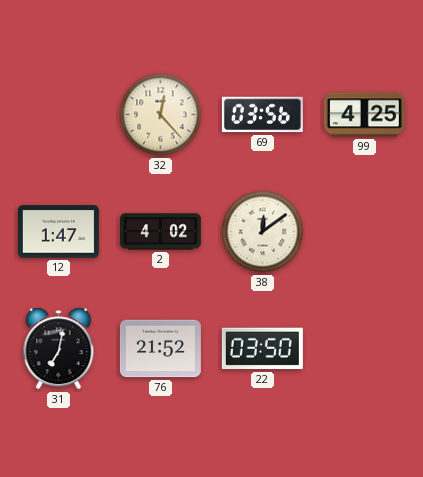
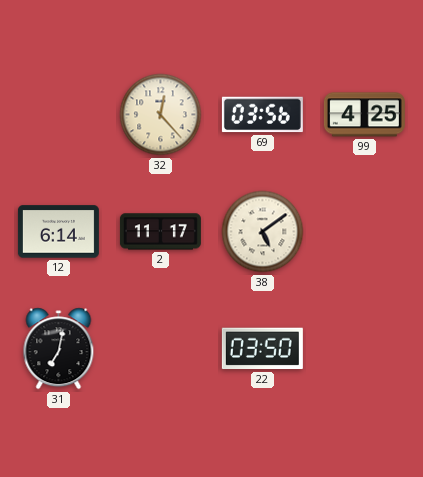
12: 1:47 -> 6:14 (58, 232)
2: 4:02 -> 11:17 (160, 232)
38: 12:09 -> 5:09 (263, 232)
76: 21:52 -> none (160, 349)
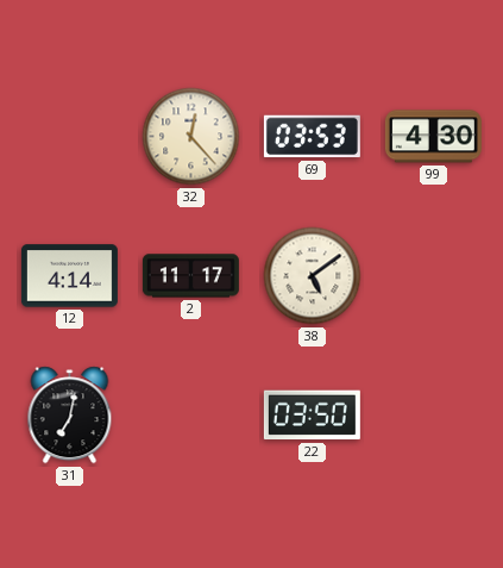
69: 03:56 -> 03:53 (312, 137)
99: 4:25 -> 4:30 (433, 137)
12: 6:14 -> 4:14 (69, 276)
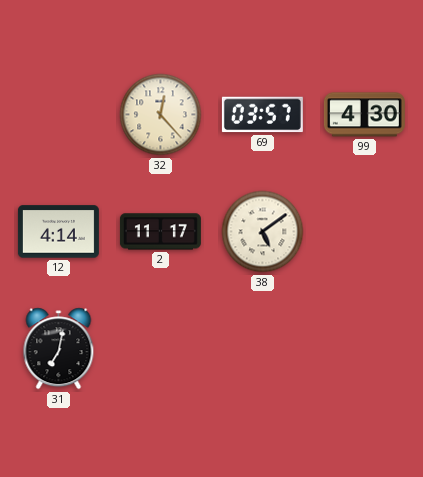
69: 03:53 -> 03:57 (262, 115)
22: 03:50 -> none (312, 416)
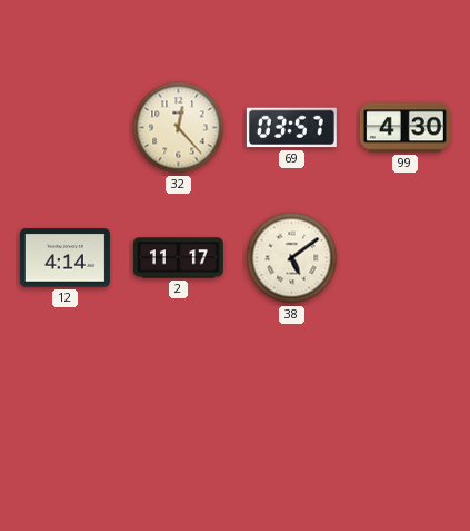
31: 7:02 -> none (59, 349)
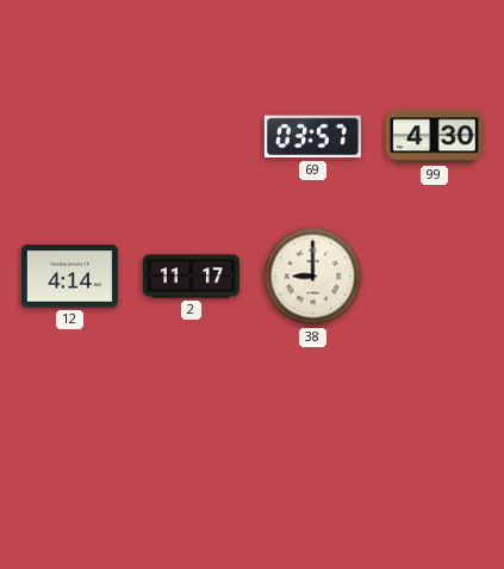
32: 12:23 -> none (179, 128)
38: 5:09 -> 9:00 (313, 277)
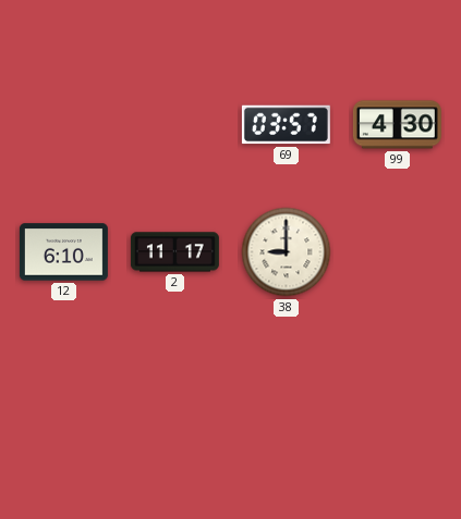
12: 4:14 -> 6:10 (63, 252)
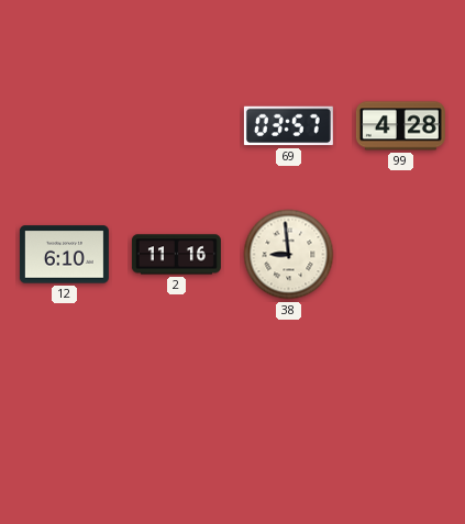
99: 4:30 -> 4:28 (400, 126)
2: 11:17 -> 11:16 (176, 255)
38: 9:00 -> 8:59 (289, 255)
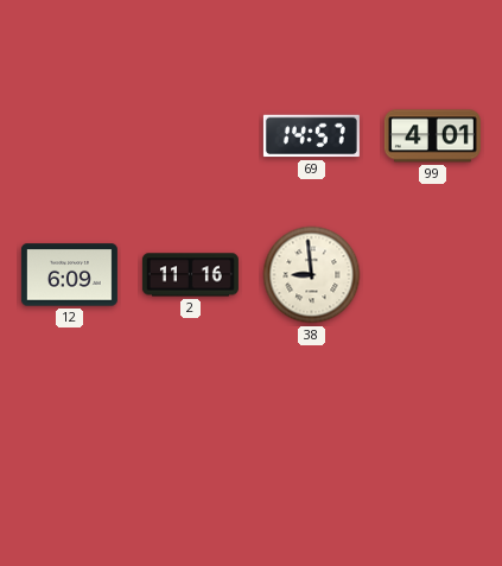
69: 03:57 -> 14:57 (311, 136)
99: 4:28 -> 4:01 (432, 136)
12: 6:10 -> 6:09 (69, 275)
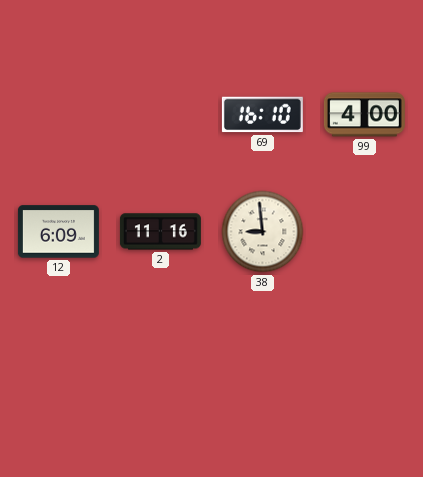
69: 14:57 -> 16:10 (262, 115)
99: 4:01 -> 4:00 (364, 115)
